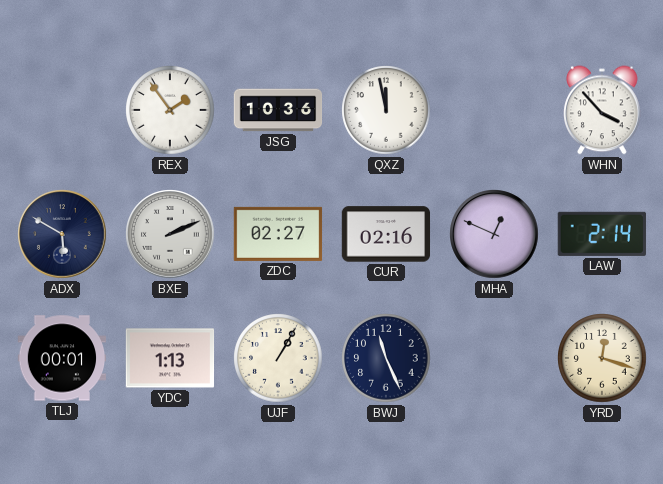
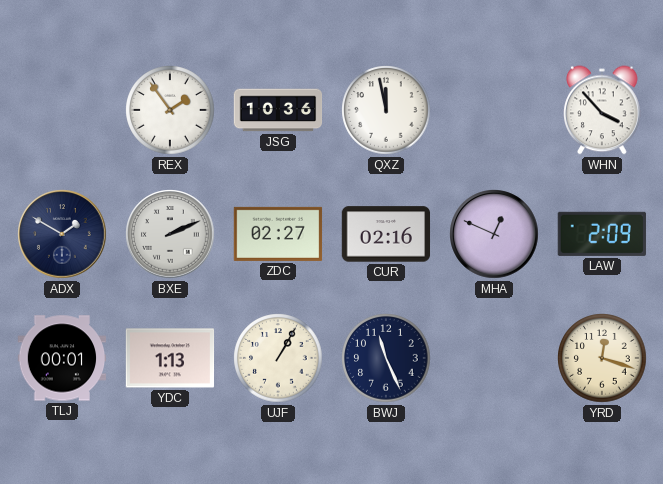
ADX: 5:50 -> 1:50 (62, 234)
LAW: 2:14 -> 2:09 (602, 234)
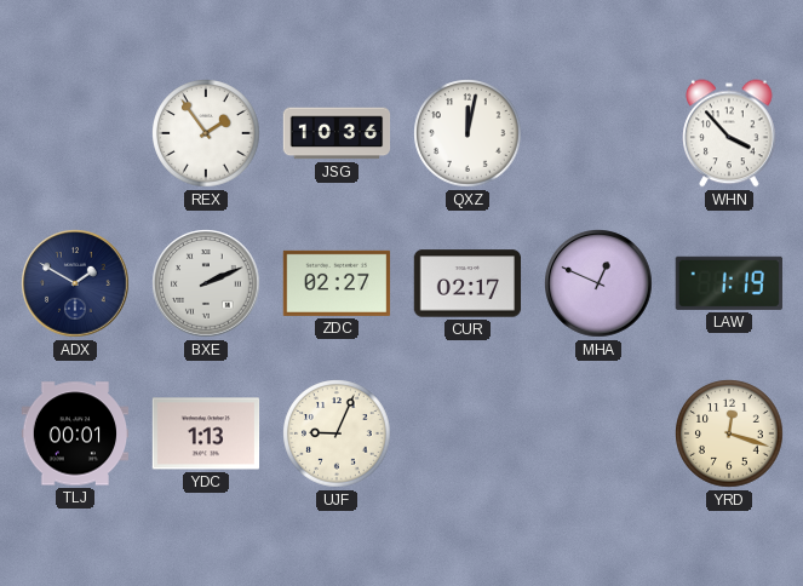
QXZ: 11:58 -> 12:02 (468, 133)
CUR: 02:16 -> 02:17 (468, 283)
LAW: 2:09 -> 1:19 (729, 283)
UJF: 1:05 -> 9:04 (337, 433)
BWJ: 11:26 -> none (386, 358)
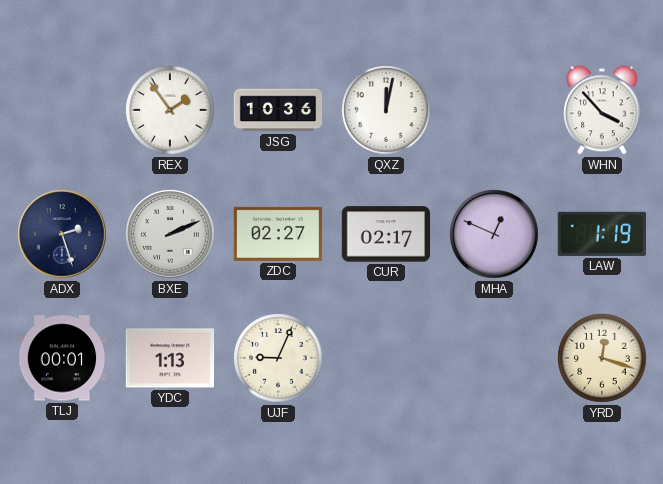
ADX: 1:50 -> 2:27 (62, 234)
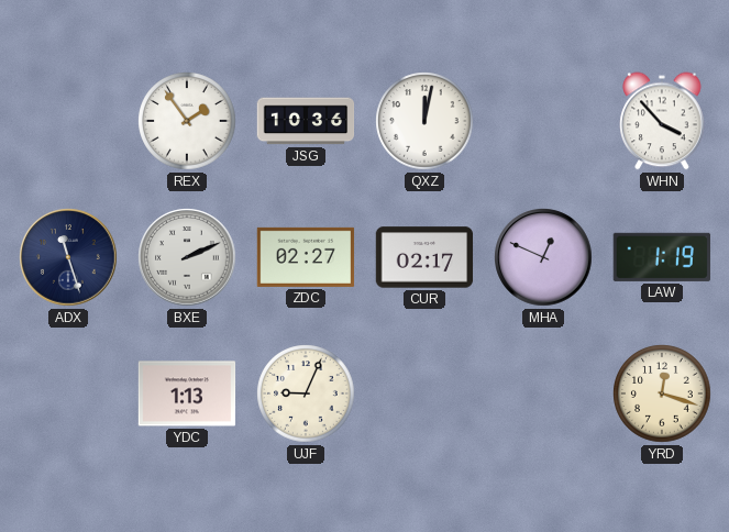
ADX: 2:27 -> 11:27 (68, 257)
TLJ: 00:01 -> none (62, 358)
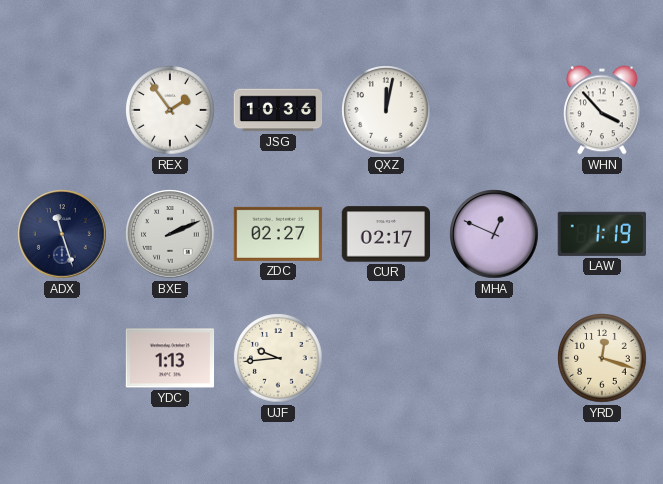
UJF: 9:04 -> 9:44 (278, 358)
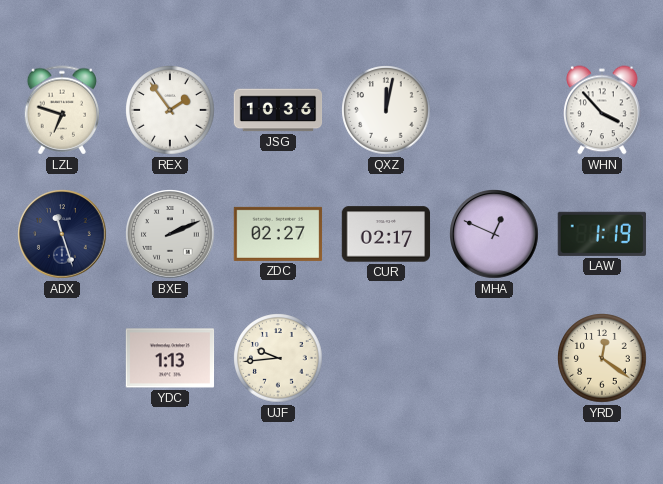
LZL: none -> 6:48 (62, 110)
YRD: 12:18 -> 12:21 (602, 358)
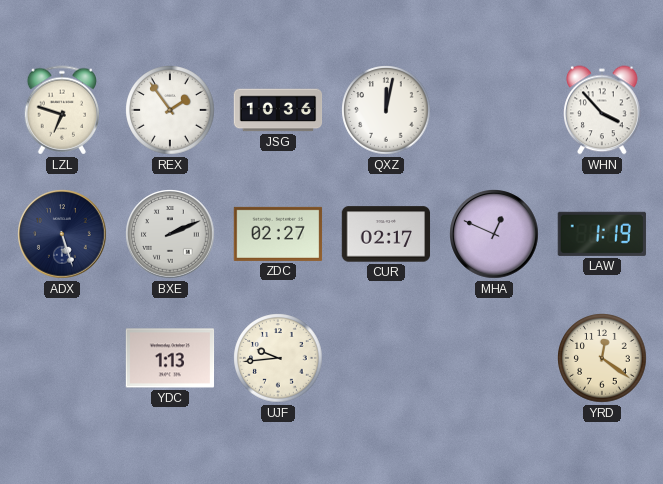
ADX: 11:27 -> 5:27 (62, 234)
